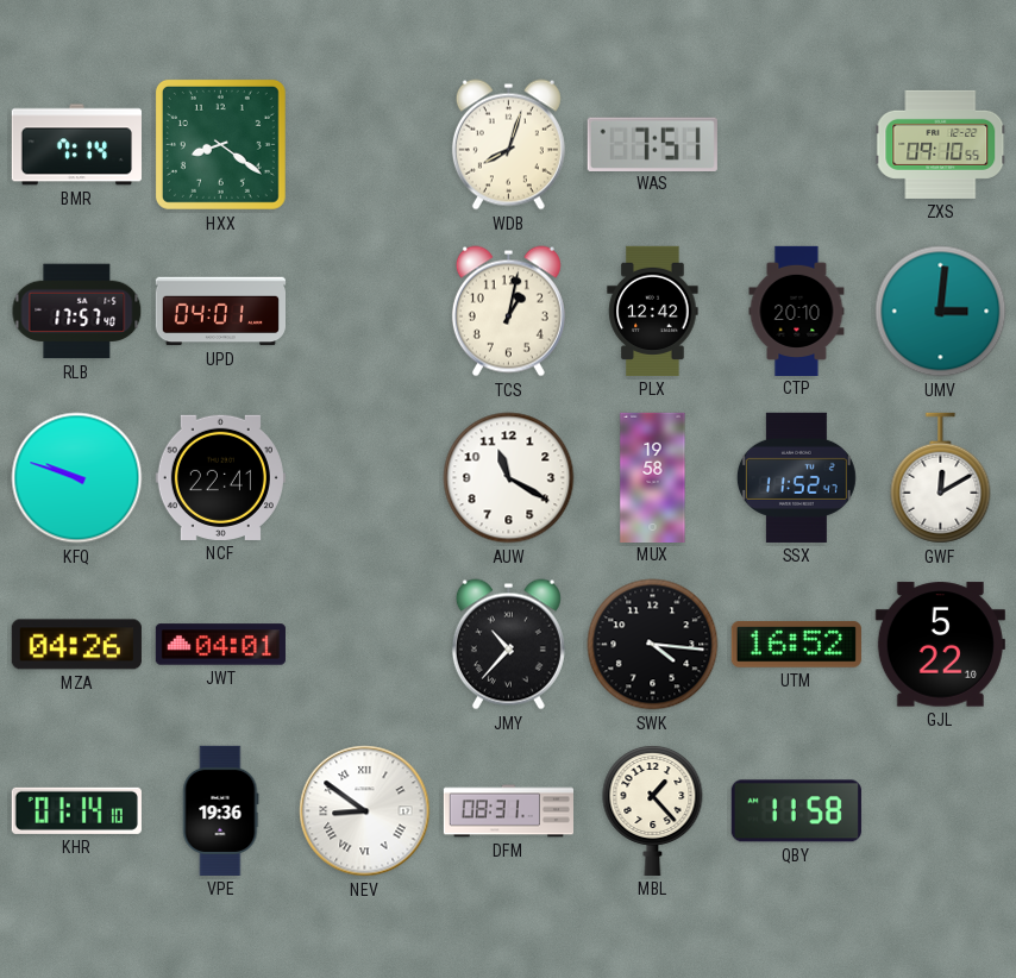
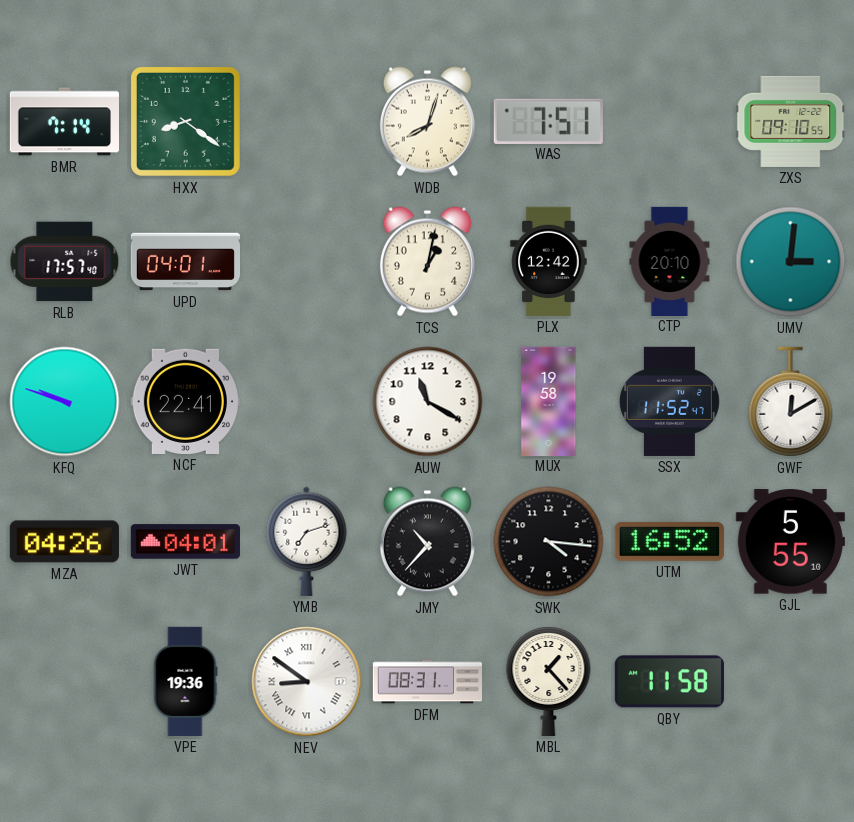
YMB: none -> 7:12 (307, 541)
GJL: 5:22 -> 5:55 (790, 542)
KHR: 01:14 -> none (76, 810)
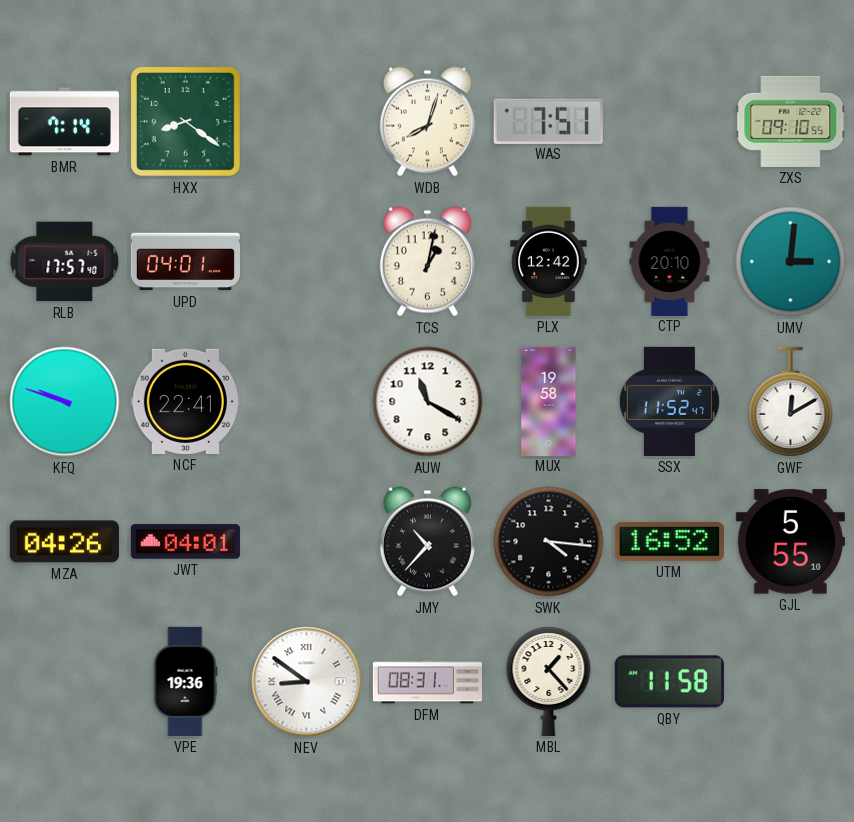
YMB: 7:12 -> none (307, 541)
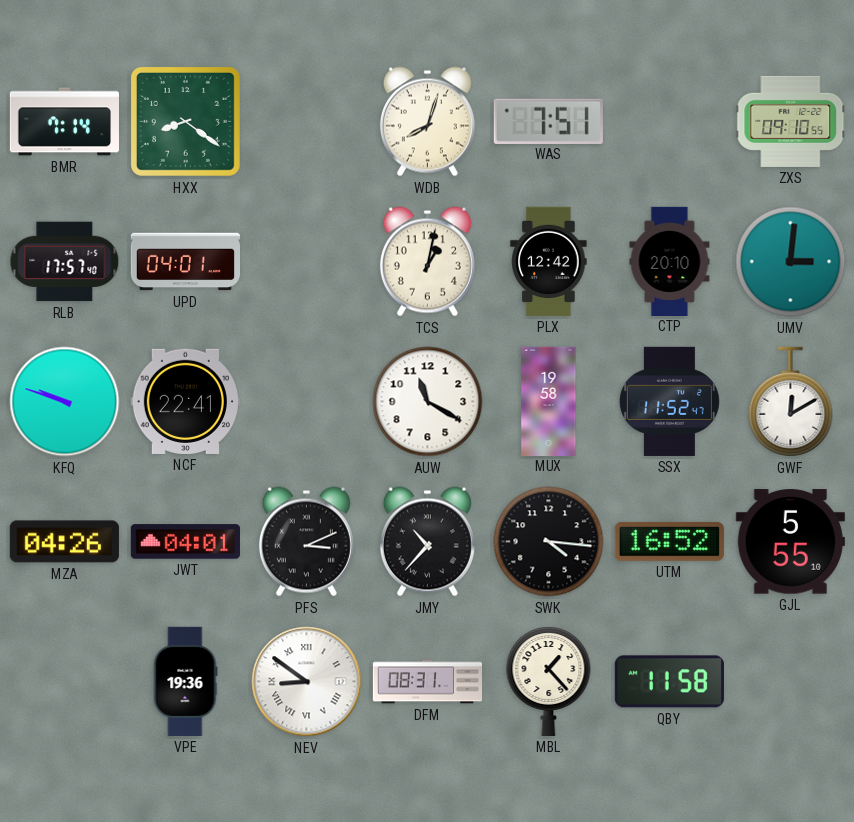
PFS: none -> 3:11 (306, 542)
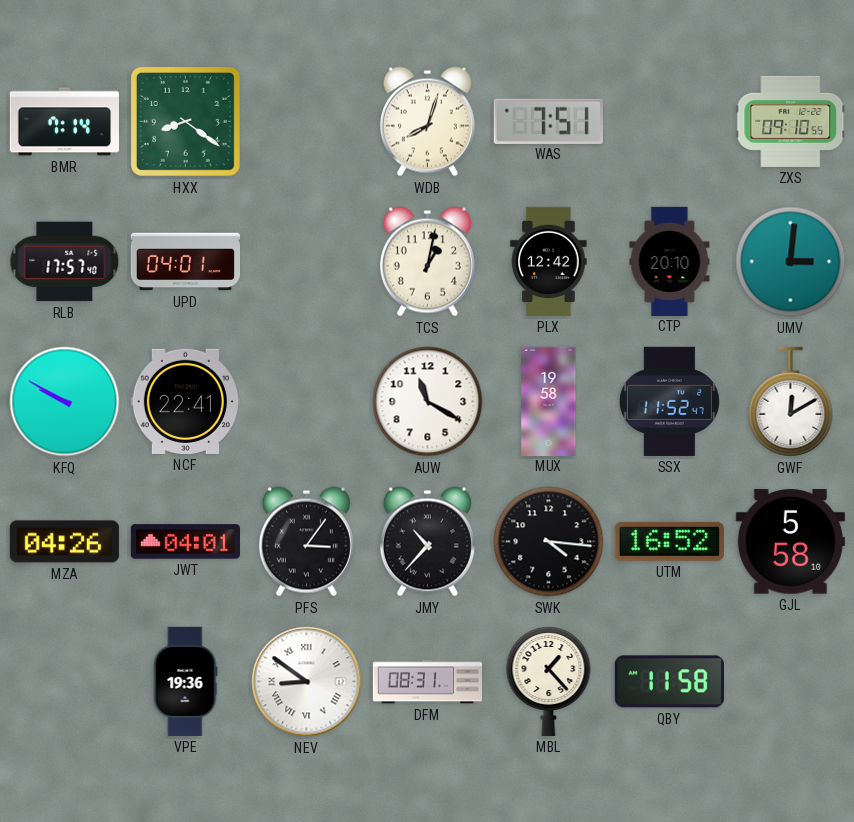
KFQ: 9:48 -> 9:50 (65, 402)
PFS: 3:11 -> 3:06 (306, 542)
GJL: 5:55 -> 5:58 (790, 542)
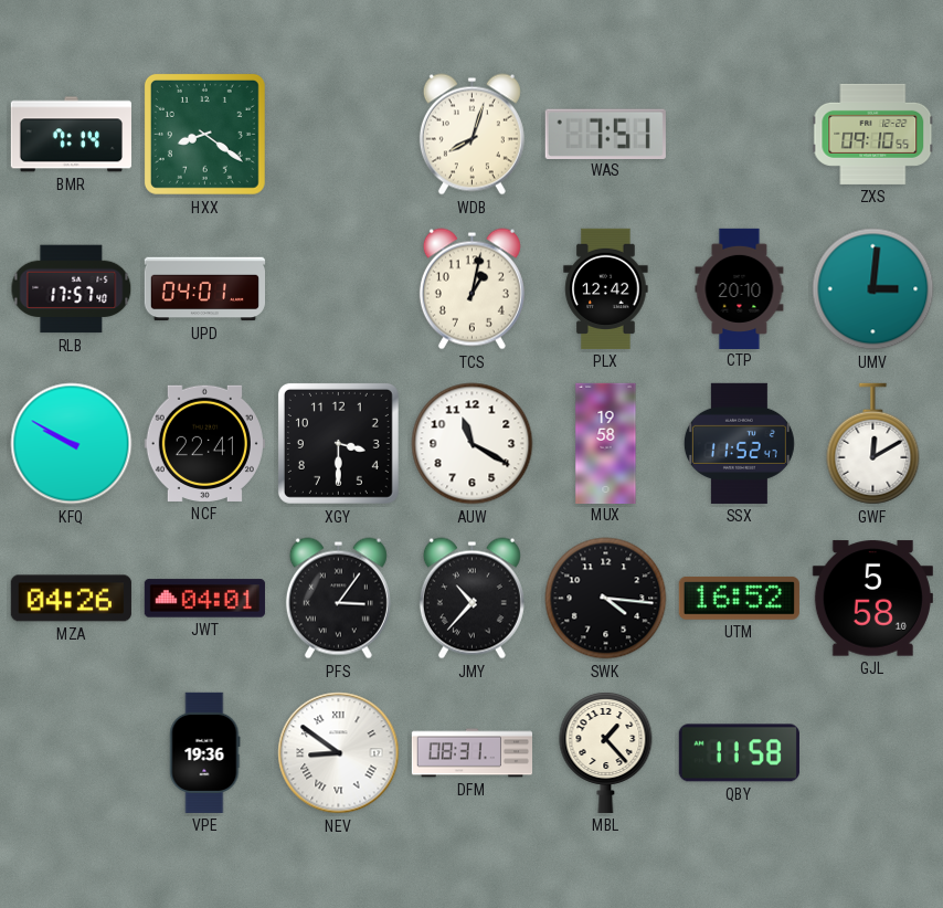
XGY: none -> 3:30 (338, 443)
